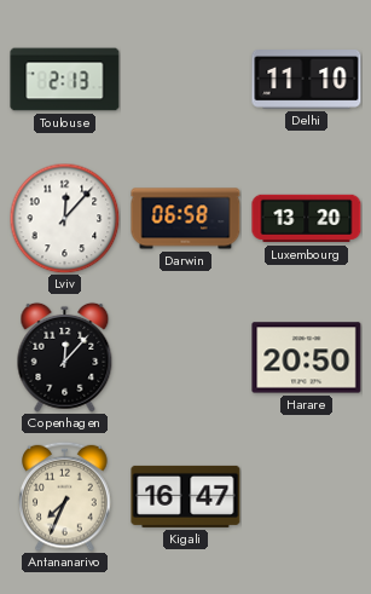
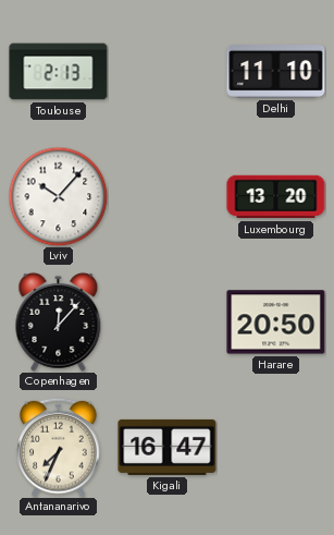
Lviv: 12:07 -> 10:07 (58, 196)
Darwin: 06:58 -> none (186, 219)
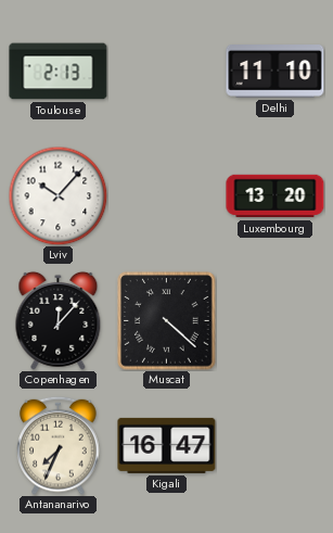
Muscat: none -> 4:22 (167, 321)
Harare: 20:50 -> none (276, 323)
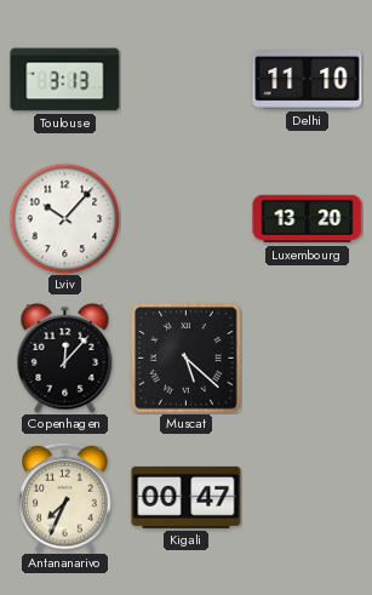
Toulouse: 2:13 -> 3:13 (65, 80)
Muscat: 4:22 -> 5:22 (187, 359)
Kigali: 16:47 -> 00:47 (187, 497)
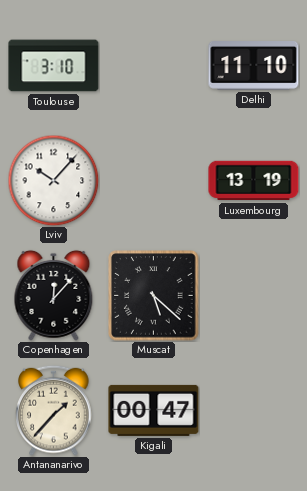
Toulouse: 3:13 -> 3:10 (54, 66)
Luxembourg: 13:20 -> 13:19 (254, 181)
Antananarivo: 7:34 -> 1:37 (54, 410)
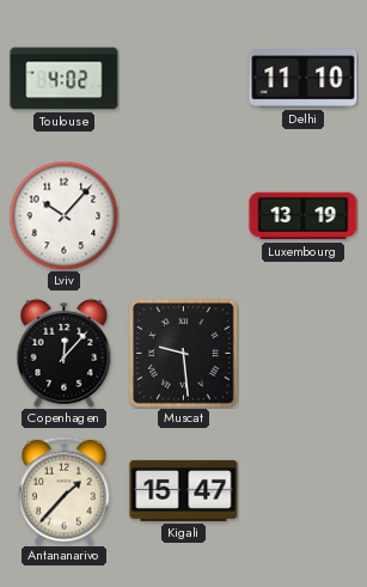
Toulouse: 3:10 -> 4:02 (65, 79)
Muscat: 5:22 -> 9:29 (184, 354)
Kigali: 00:47 -> 15:47 (184, 490)
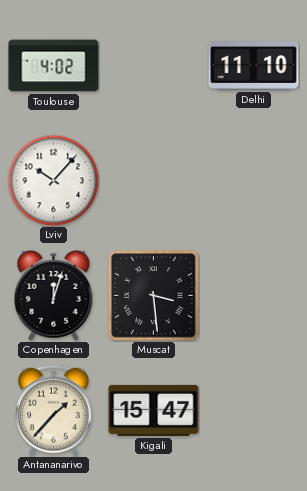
Luxembourg: 13:19 -> none (304, 216)
Copenhagen: 12:07 -> 12:03 (54, 295)
Muscat: 9:29 -> 3:29 (154, 296)
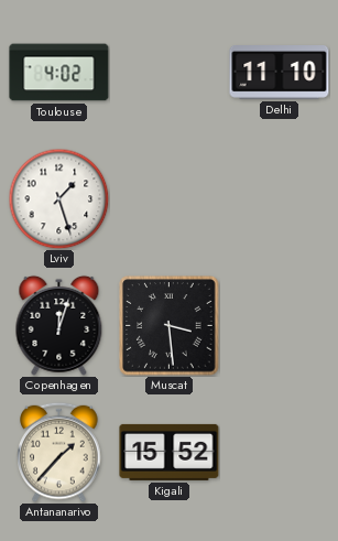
Lviv: 10:07 -> 1:27 (58, 198)
Kigali: 15:47 -> 15:52 (170, 452)
